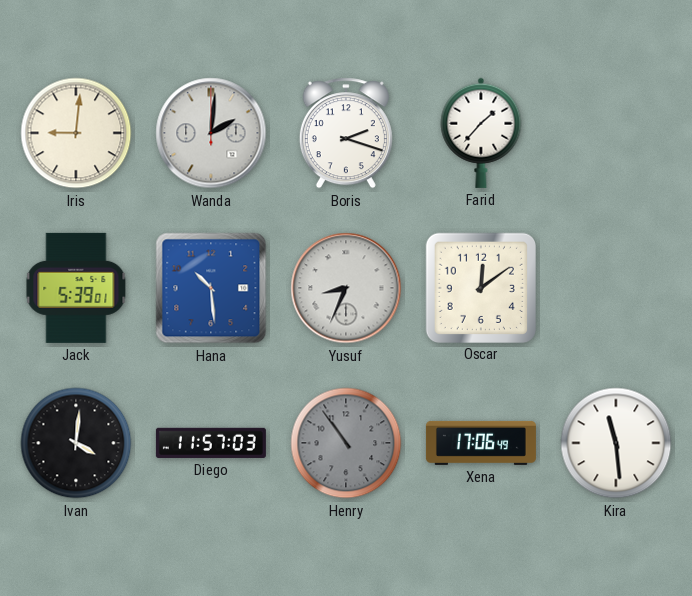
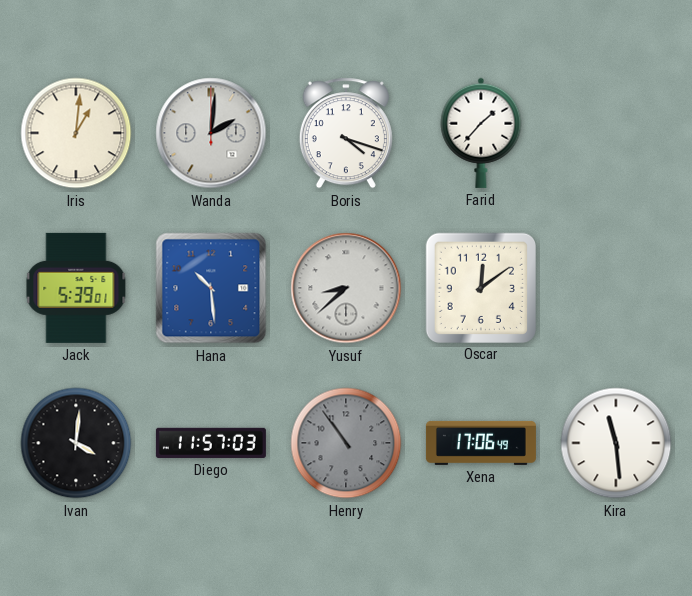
Iris: 9:01 -> 1:01 (76, 133)
Boris: 2:18 -> 4:18 (346, 133)
Yusuf: 8:34 -> 8:38 (346, 288)
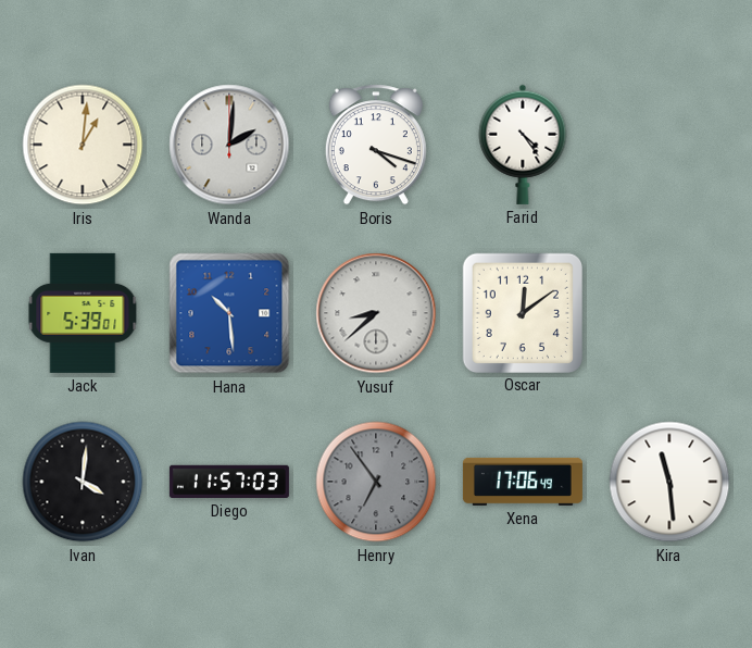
Farid: 1:37 -> 4:24 (523, 145)
Henry: 10:54 -> 6:54 (376, 482)
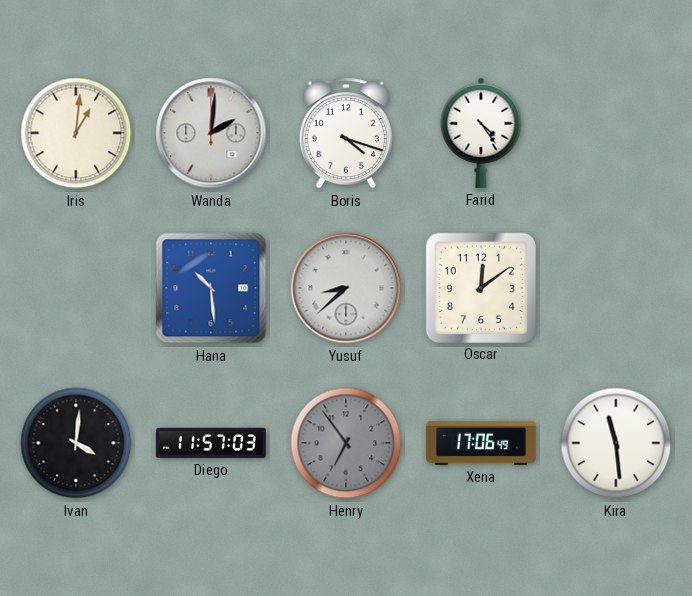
Jack: 5:39 -> none (83, 313)
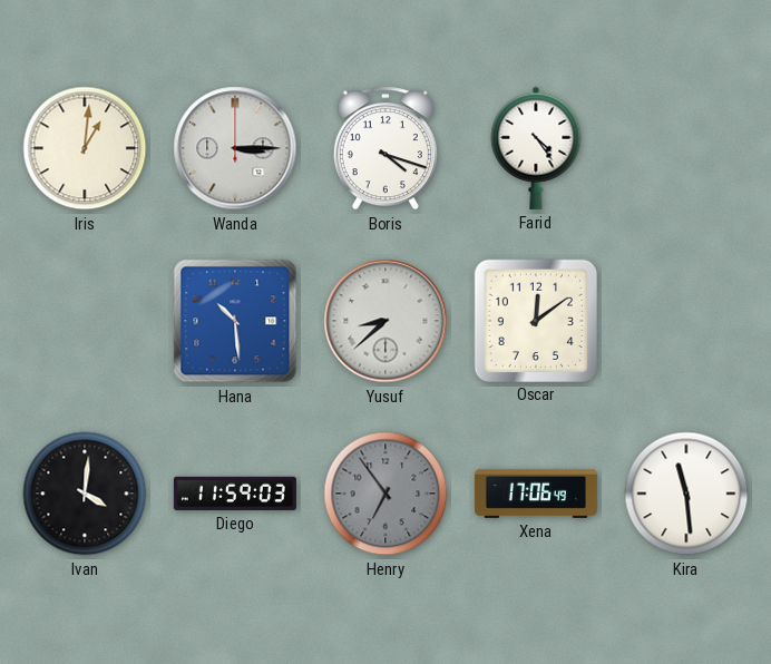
Wanda: 2:01 -> 3:15 (235, 148)
Diego: 11:57 -> 11:59 (235, 494)
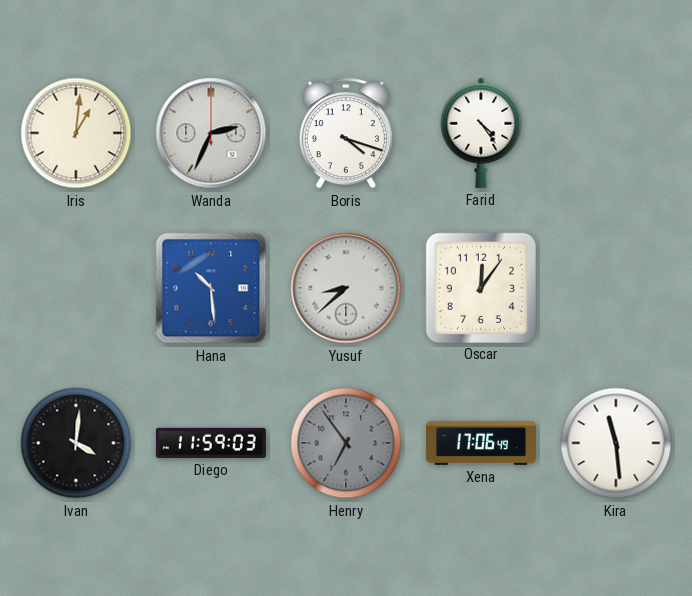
Wanda: 3:15 -> 2:34 (211, 133)
Oscar: 12:09 -> 12:06 (480, 287)
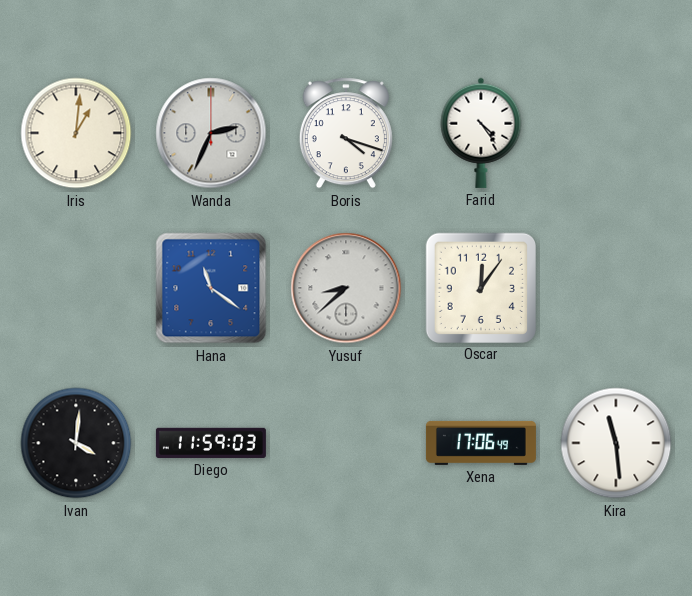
Hana: 10:29 -> 11:21 (211, 288)
Henry: 6:54 -> none (346, 443)
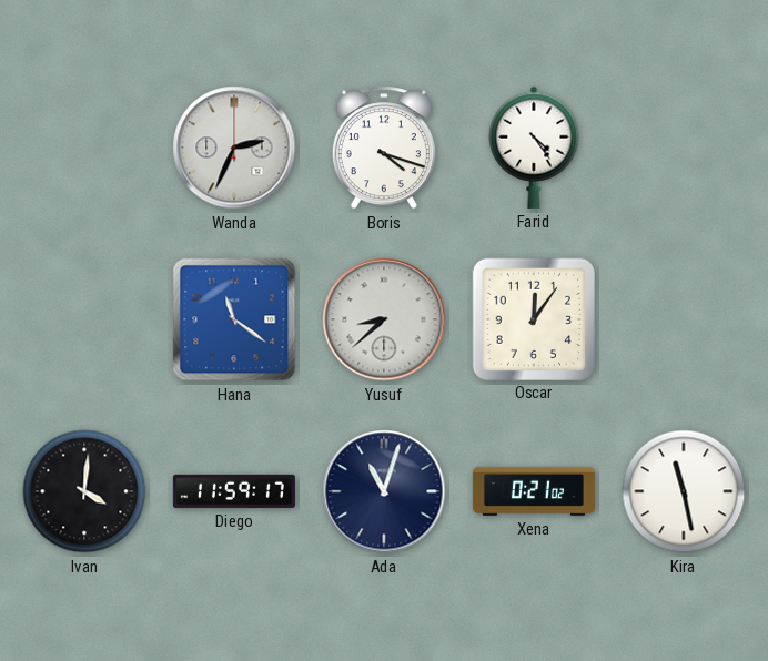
Iris: 1:01 -> none (76, 133)
Diego: 11:59:03 -> 11:59:17 (234, 491)
Ada: none -> 11:03 (384, 491)
Xena: 17:06 -> 0:21 (534, 491)
Kira: 11:29 -> 11:28 (684, 491)
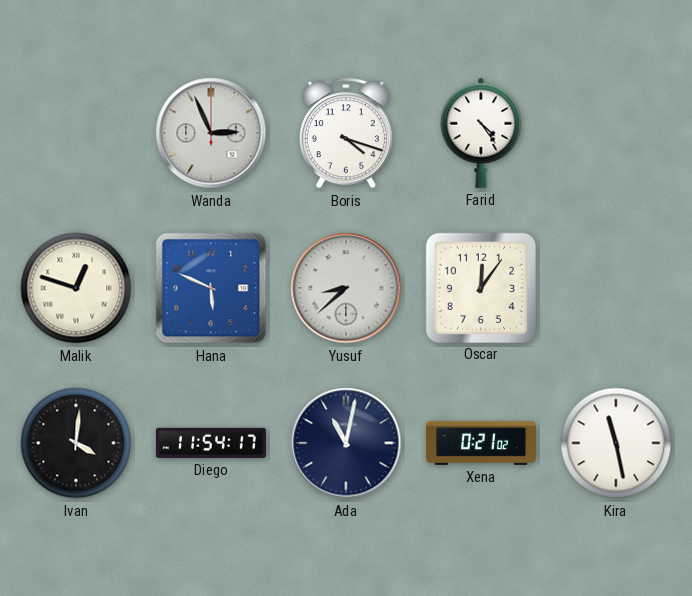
Wanda: 2:34 -> 2:56 (211, 133)
Malik: none -> 12:48 (76, 288)
Hana: 11:21 -> 5:49 (211, 288)
Diego: 11:59 -> 11:54 (211, 443)
Ada: 11:03 -> 11:02 (346, 443)
